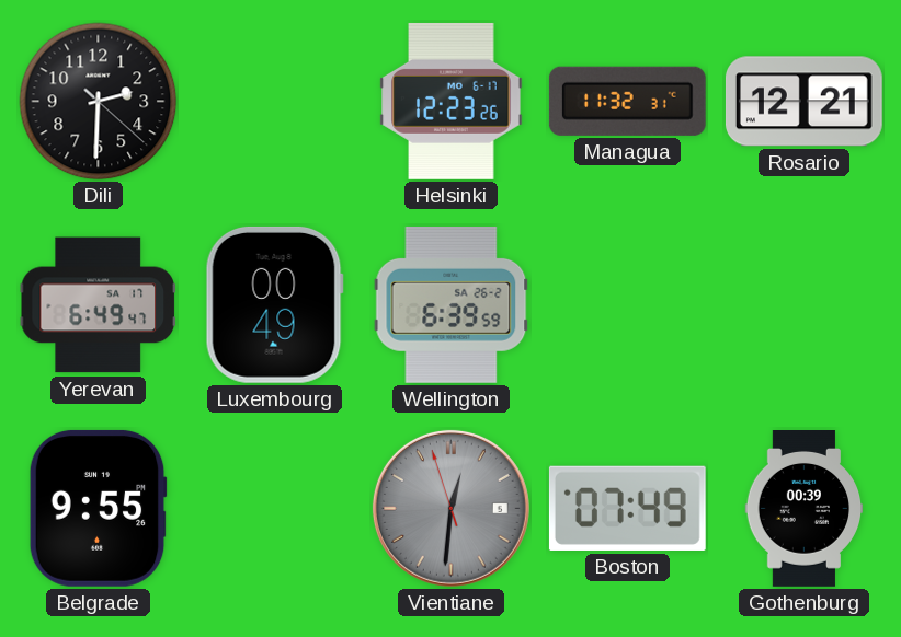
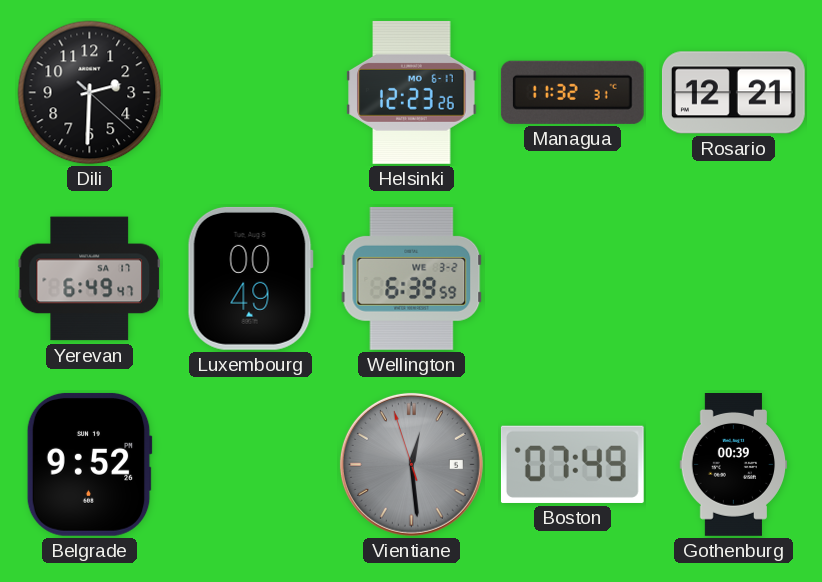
Wellington date: SA 26-2 -> WE 3-2 (412, 278)
Belgrade: 9:55 -> 9:52 (89, 464)
Vientiane: 12:30 -> 12:28 (411, 464)
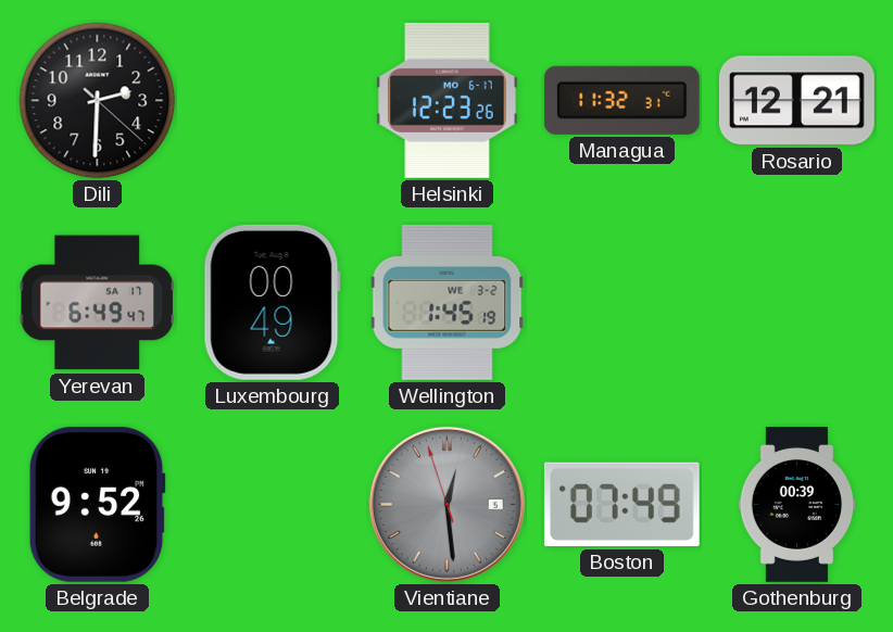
Wellington: 6:39 -> 1:45 (448, 302)
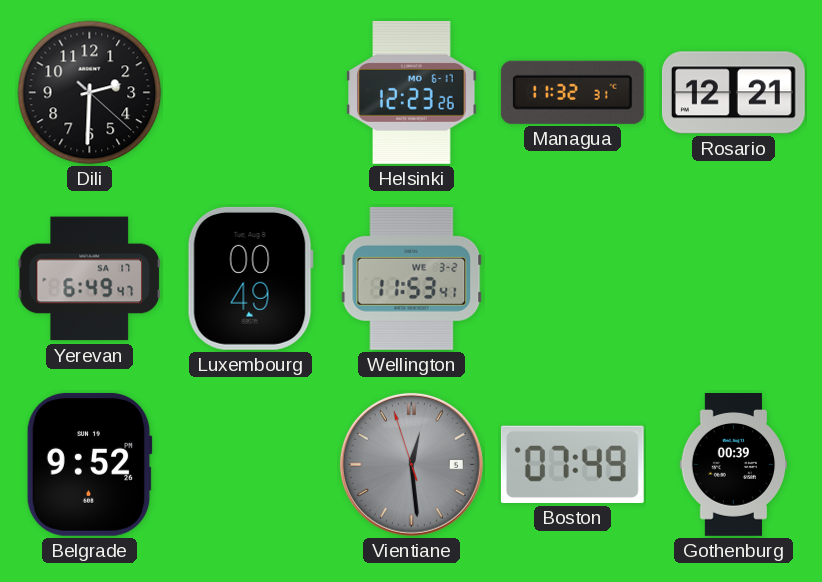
Wellington: 1:45 -> 11:53 (412, 278)
